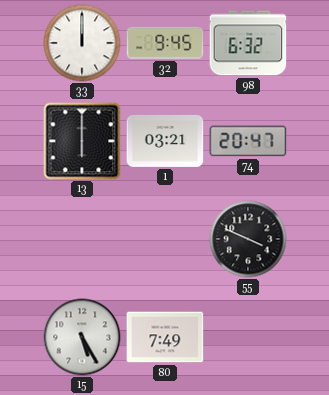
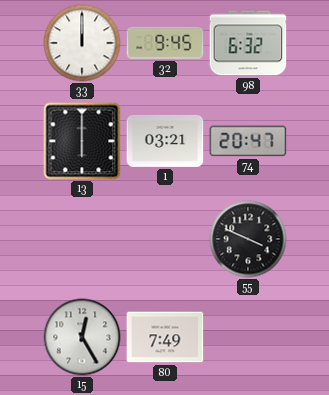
15: 5:25 -> 12:25 (82, 337)
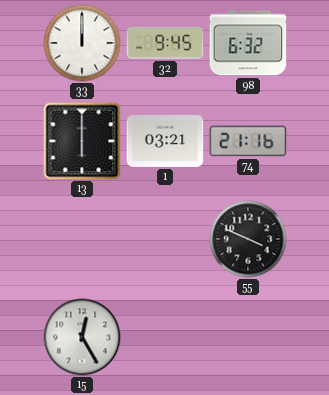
74: 20:47 -> 21:16 (248, 141)
80: 7:49 -> none (165, 337)
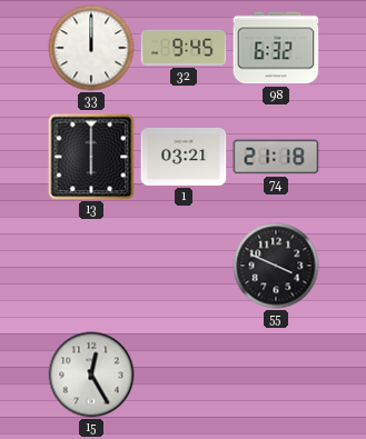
74: 21:16 -> 21:18 (276, 157)
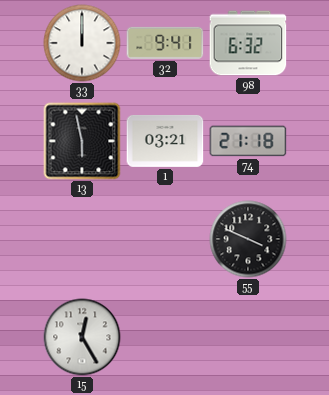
32: 9:45 -> 9:41 (165, 43)
13: 6:00 -> 5:58 (82, 141)
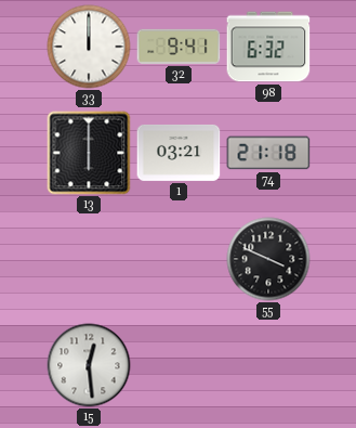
13: 5:58 -> 6:00 (89, 153)
15: 12:25 -> 12:29 (89, 365)
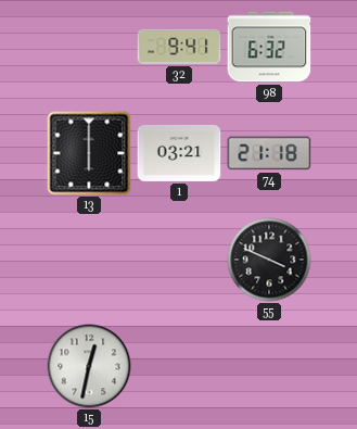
33: 12:00 -> none (89, 47)
15: 12:29 -> 12:32 (89, 366)
